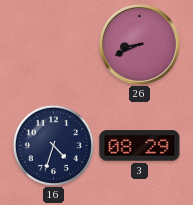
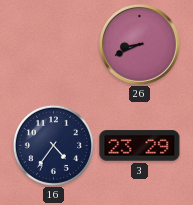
16: 4:33 -> 4:36 (53, 145)
3: 08:29 -> 23:29 (140, 146)
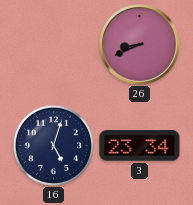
16: 4:36 -> 5:03 (53, 145)
3: 23:29 -> 23:34 (140, 146)
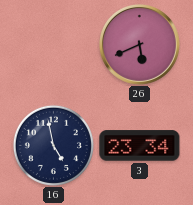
26: 8:41 -> 5:41 (139, 44)
16: 5:03 -> 4:58 (53, 145)
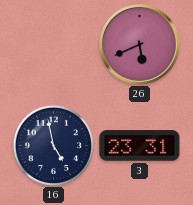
3: 23:34 -> 23:31 (140, 146)
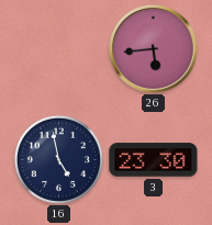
26: 5:41 -> 5:44 (153, 48)
3: 23:31 -> 23:30 (154, 160)
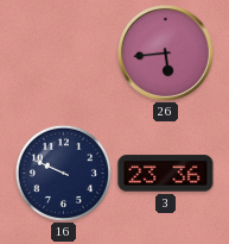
16: 4:58 -> 9:49 (63, 173)
3: 23:30 -> 23:36 (166, 174)
